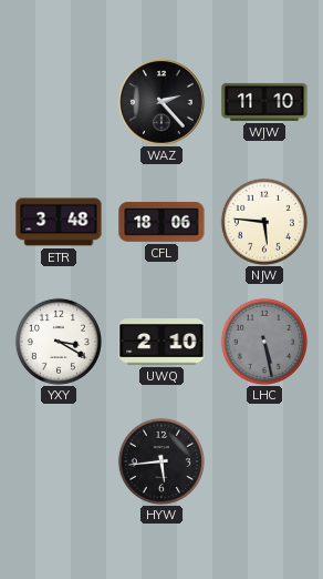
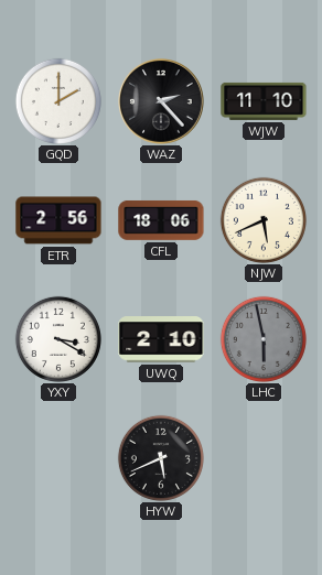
GQD: none -> 2:00 (58, 101)
ETR: 3:48 -> 2:56 (58, 220)
NJW: 5:46 -> 5:41 (264, 220)
LHC: 5:28 -> 5:58 (264, 339)
HYW: 5:44 -> 5:41 (161, 458)
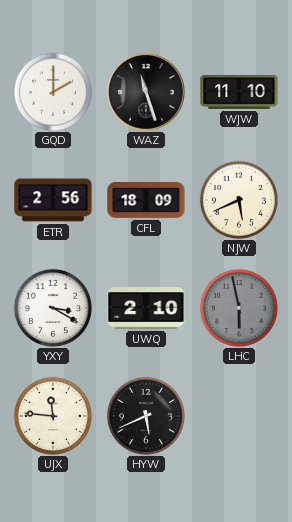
WAZ: 2:23 -> 11:27 (147, 93)
CFL: 18:06 -> 18:09 (146, 200)
UJX: none -> 11:46 (53, 416)
